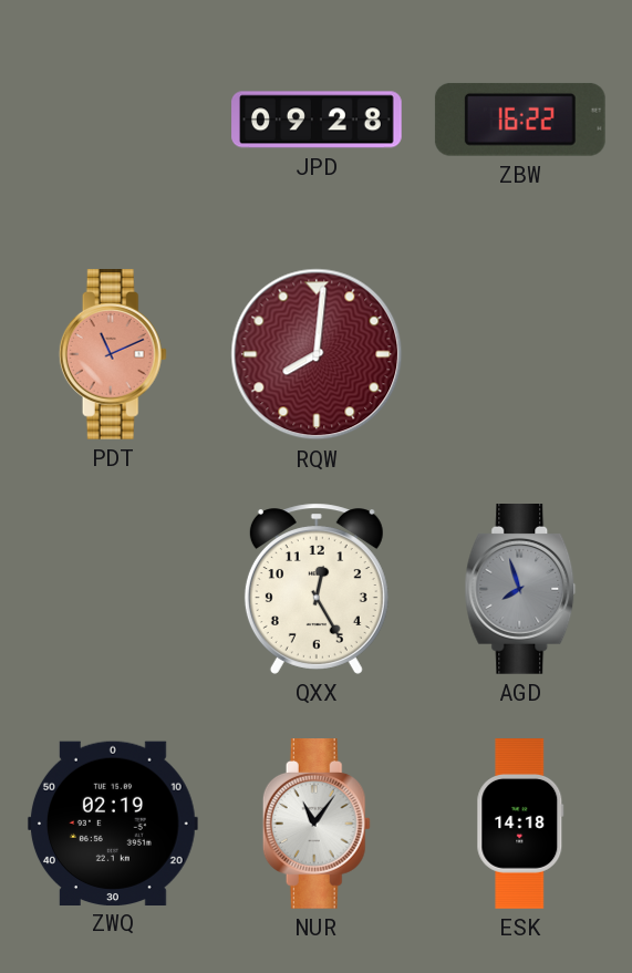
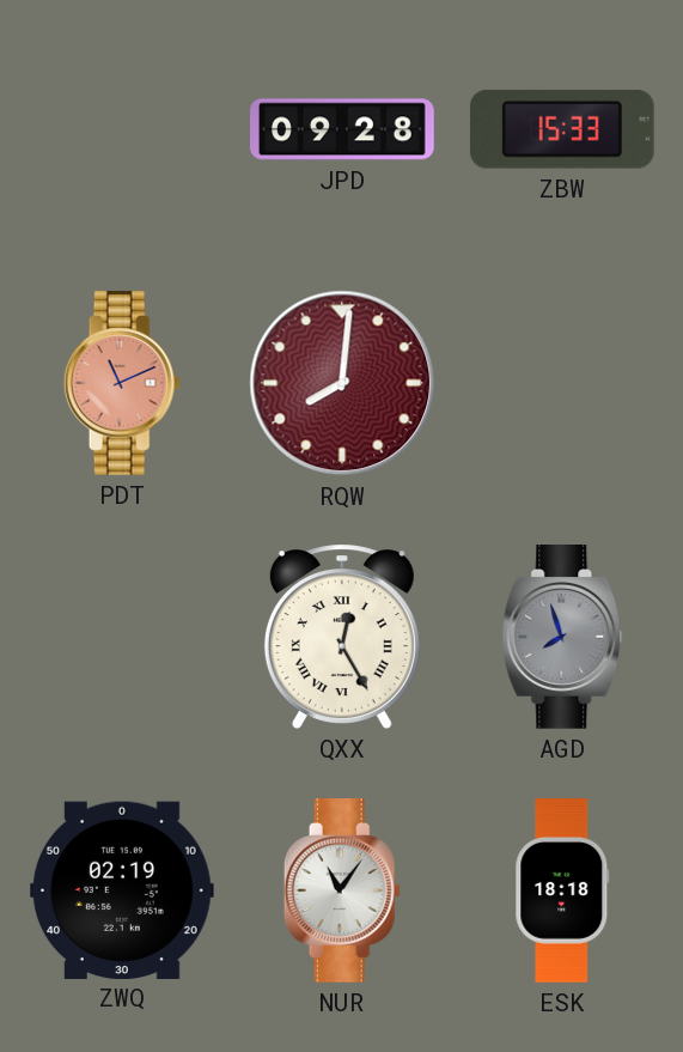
ZBW: 16:22 -> 15:33 (562, 129)
QXX numerals: Arabic -> Roman (342, 637)
ESK: 14:18 -> 18:18 (562, 890)
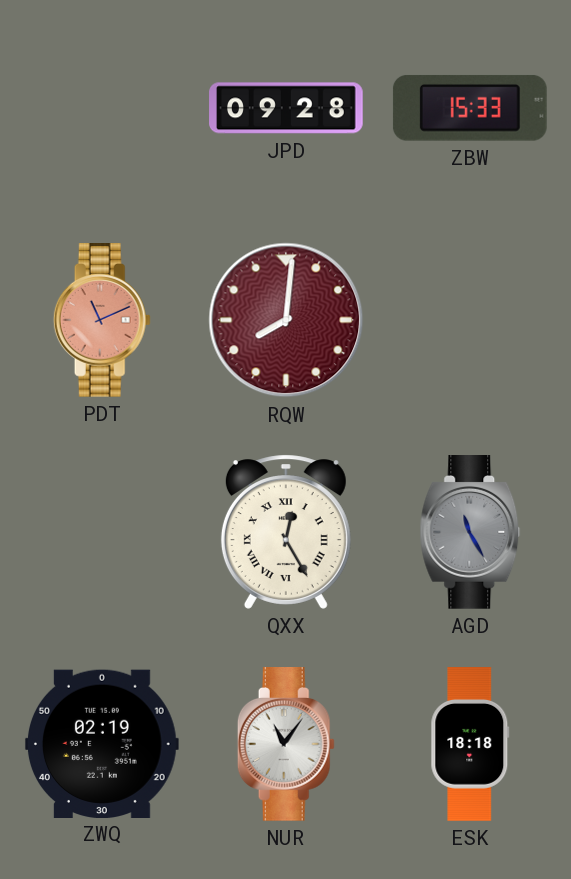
AGD: 7:57 -> 11:25 (470, 533)
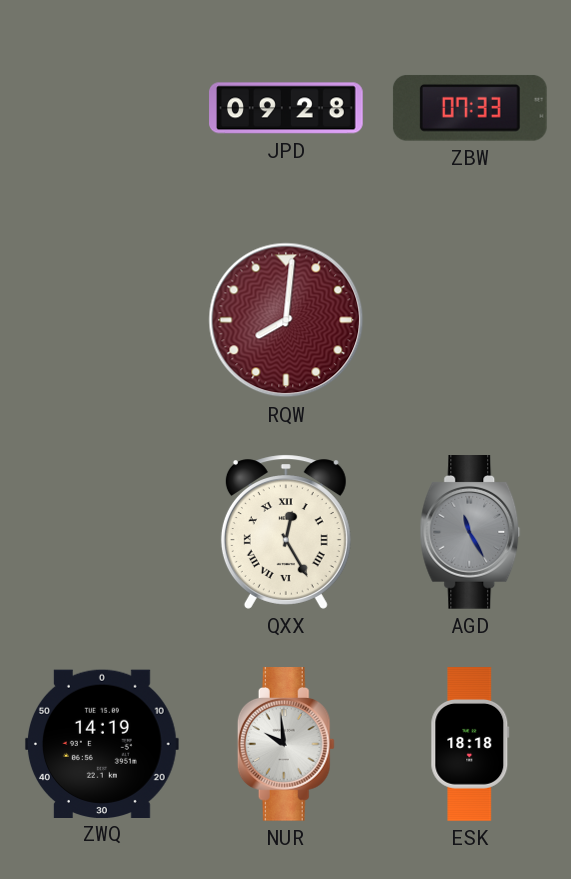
ZBW: 15:33 -> 07:33 (470, 108)
PDT: 11:11 -> none (102, 321)
ZWQ: 02:19 -> 14:19 (102, 743)
NUR: 11:06 -> 9:59 (286, 745)
